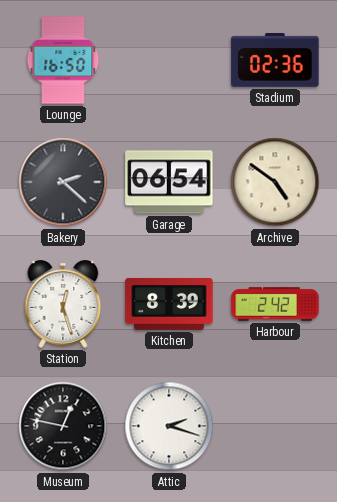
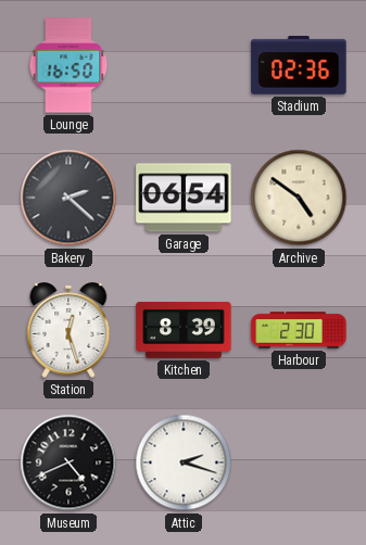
Harbour: 2:42 -> 2:30 (299, 330)
Museum: 12:47 -> 4:41 (68, 462)
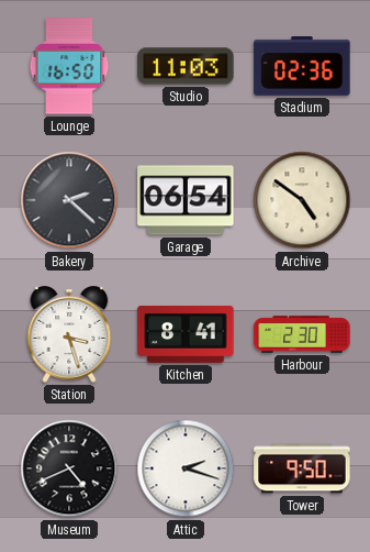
Studio: none -> 11:03 (186, 66)
Station: 12:27 -> 3:27 (69, 334)
Kitchen: 8:39 -> 8:41 (186, 334)
Tower: none -> 9:50 (302, 468)
